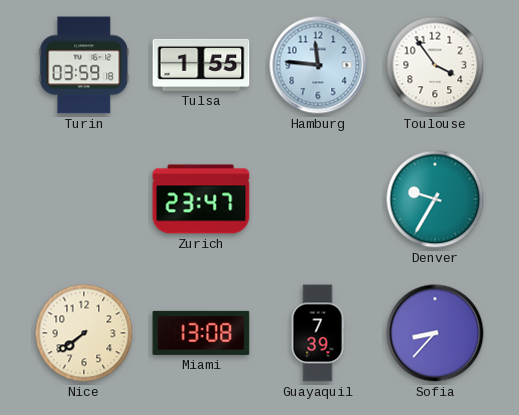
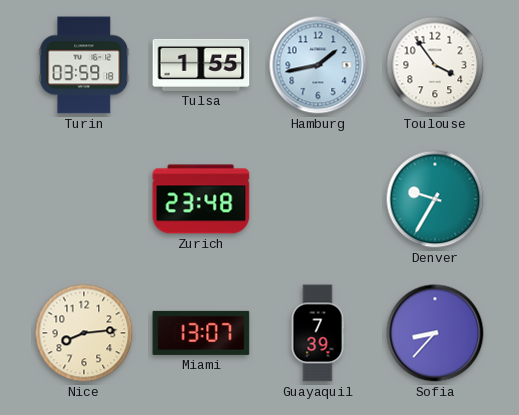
Hamburg: 11:46 -> 1:43 (318, 65)
Zurich: 23:47 -> 23:48 (201, 199)
Nice: 7:39 -> 8:14 (84, 333)
Miami: 13:08 -> 13:07 (201, 333)
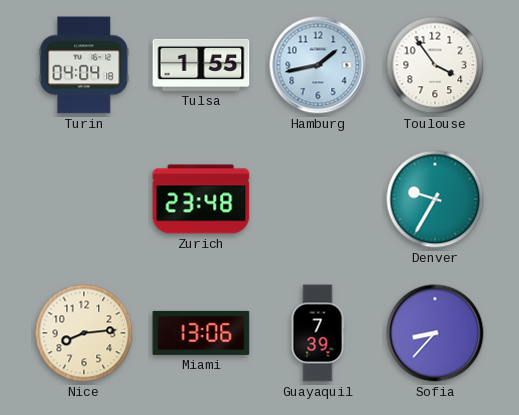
Turin: 03:59 -> 04:04 (84, 65)
Miami: 13:07 -> 13:06 (201, 333)
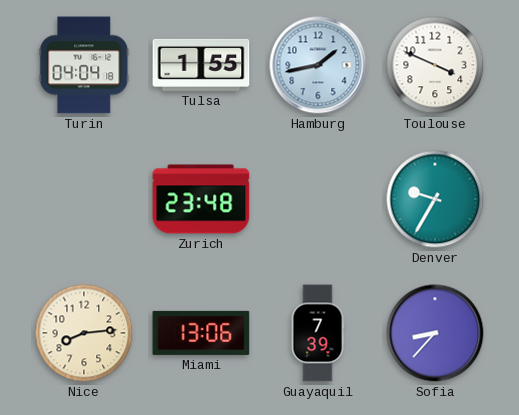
Toulouse: 3:54 -> 3:49 (435, 65)
